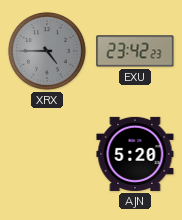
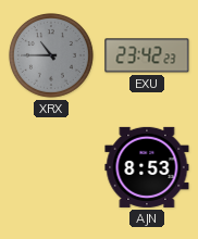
XRX: 4:45 -> 10:45 (51, 55)
AJN: 5:20 -> 8:53 (147, 167)
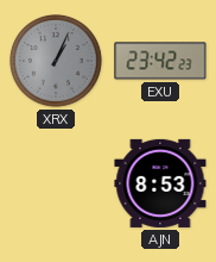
XRX: 10:45 -> 1:04 (56, 61)
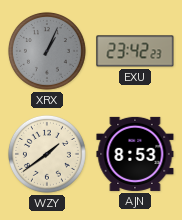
WZY: none -> 1:39 (47, 154)
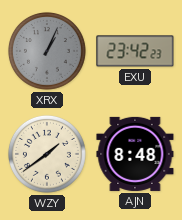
AJN: 8:53 -> 8:48 (135, 154)
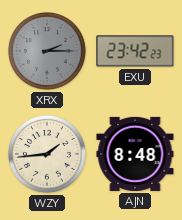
XRX: 1:04 -> 2:15 (47, 51)
WZY: 1:39 -> 1:44 (47, 154)
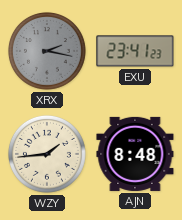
XRX: 2:15 -> 2:17 (47, 51)
EXU: 23:42 -> 23:41 (135, 51)
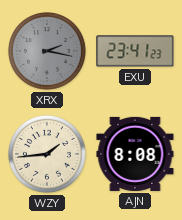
AJN: 8:48 -> 8:08 (135, 154)
